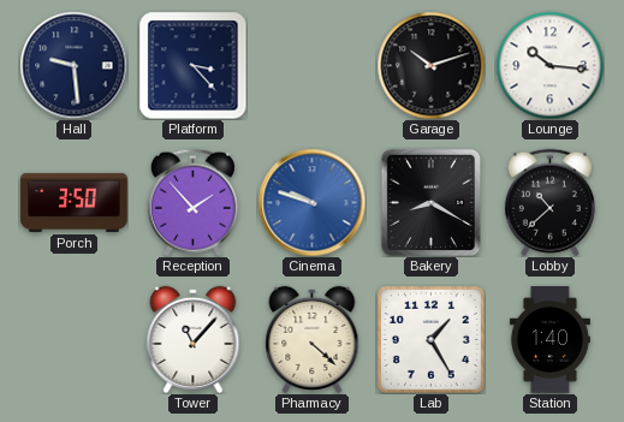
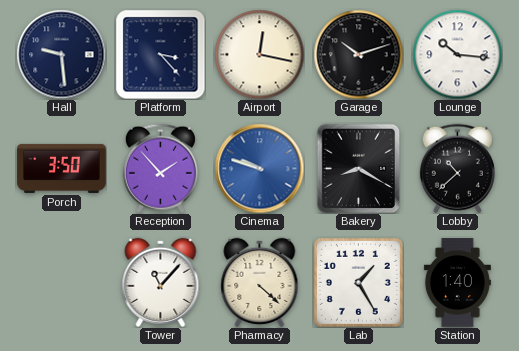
Airport: none -> 12:17 (259, 54)
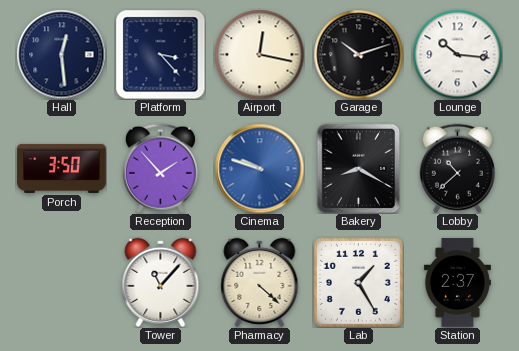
Hall: 9:29 -> 12:29 (61, 54)
Station: 1:40 -> 2:37 (457, 283)
